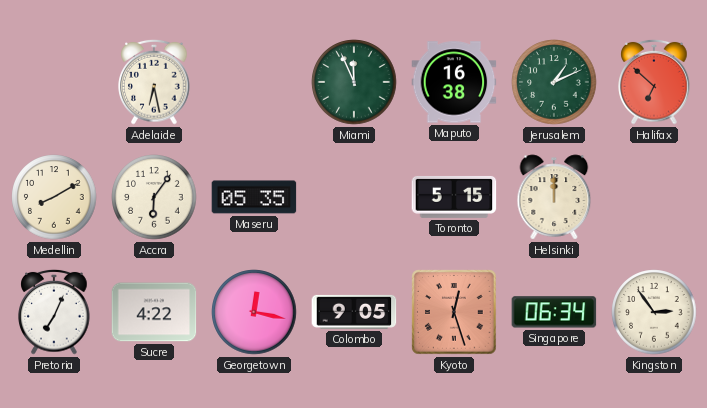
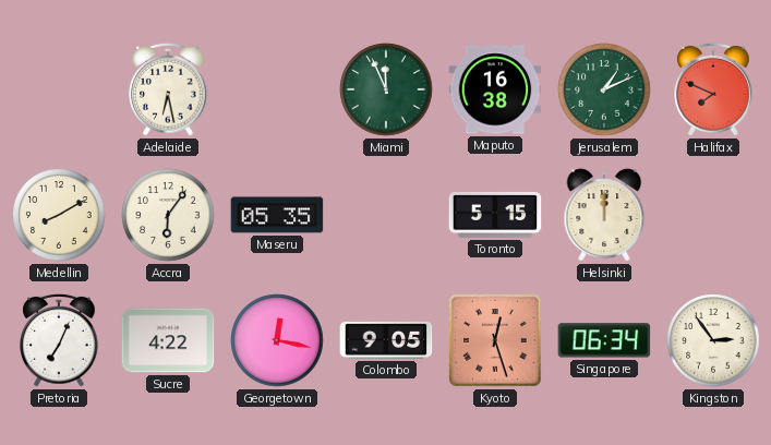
Halifax: 6:52 -> 7:49 (713, 89)
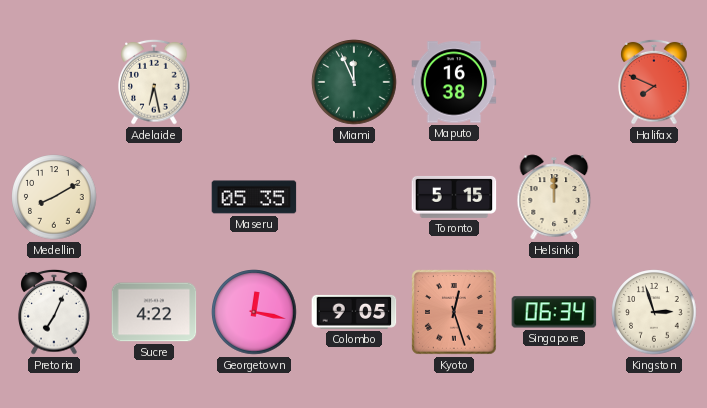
Jerusalem: 1:11 -> none (604, 89)
Accra: 6:06 -> none (168, 215)
Kingston: 2:54 -> 2:57 (654, 312)
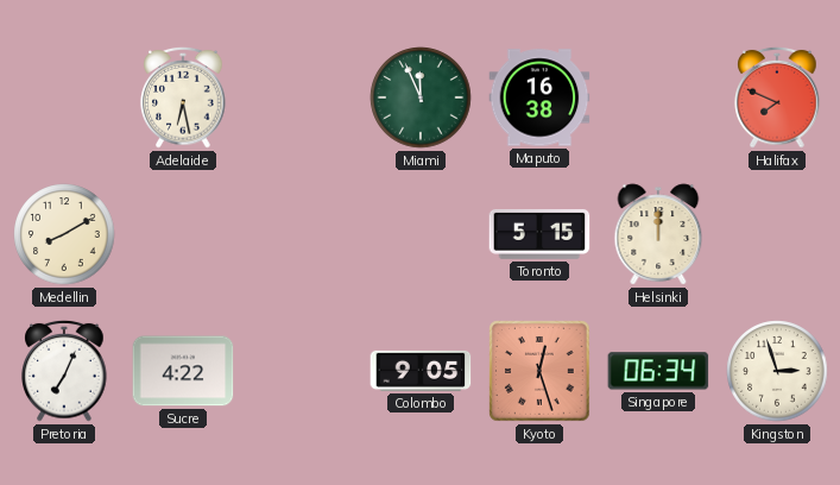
Maseru: 05:35 -> none (254, 197)
Georgetown: 12:17 -> none (254, 312)
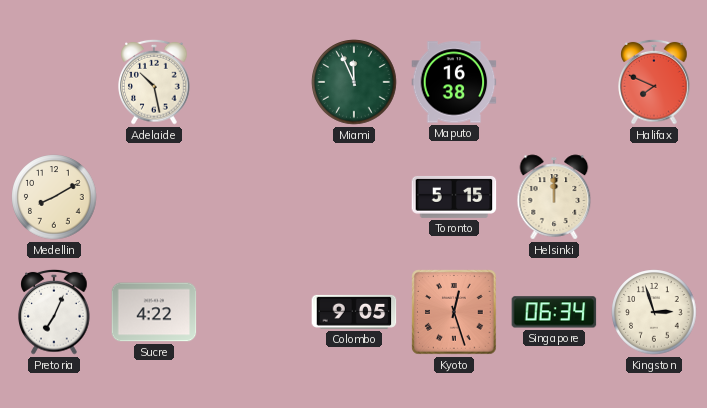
Adelaide: 6:28 -> 10:28 (154, 82)
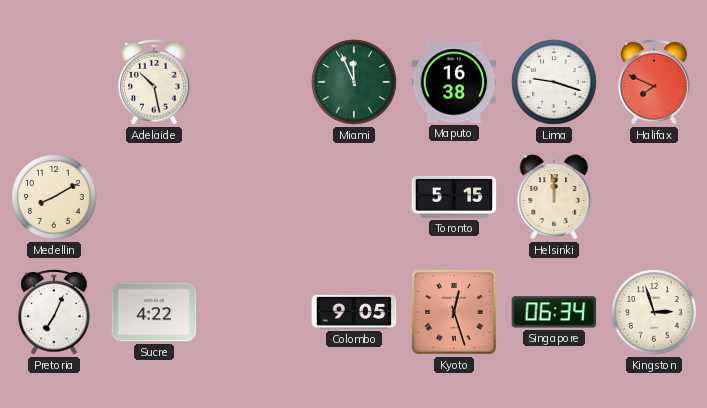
Lima: none -> 9:18 (554, 82)
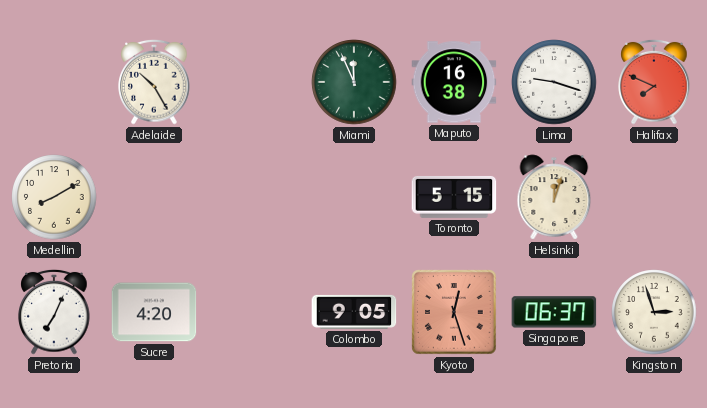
Adelaide: 10:28 -> 10:25 (154, 82)
Helsinki: 12:00 -> 12:03 (554, 197)
Sucre: 4:22 -> 4:20 (154, 312)
Singapore: 06:34 -> 06:37 (554, 312)
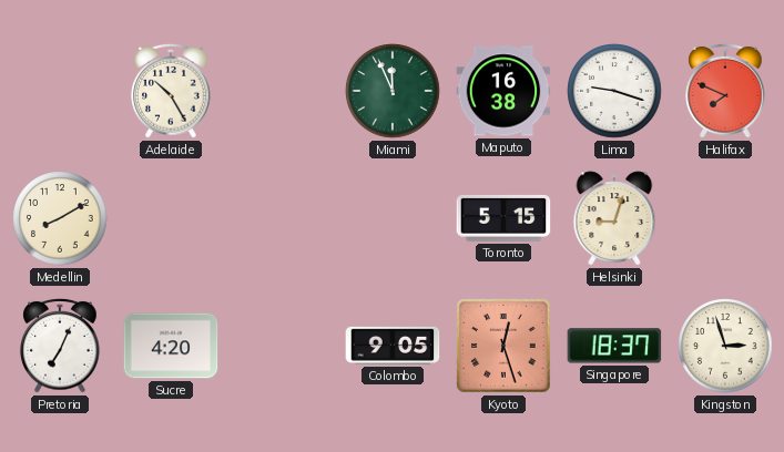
Helsinki: 12:03 -> 9:03 (614, 218)
Singapore: 06:37 -> 18:37 (614, 346)
